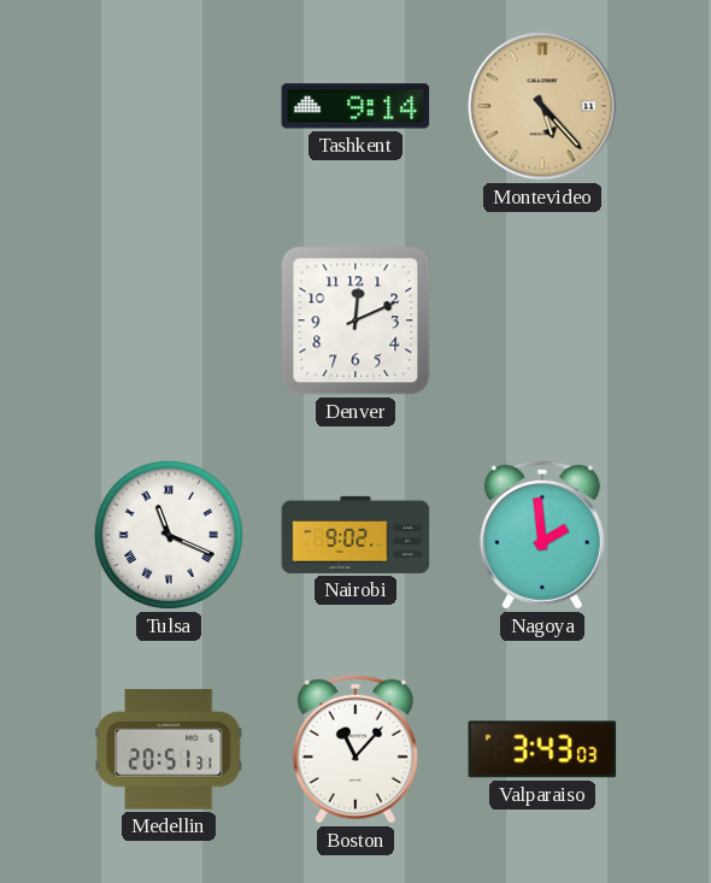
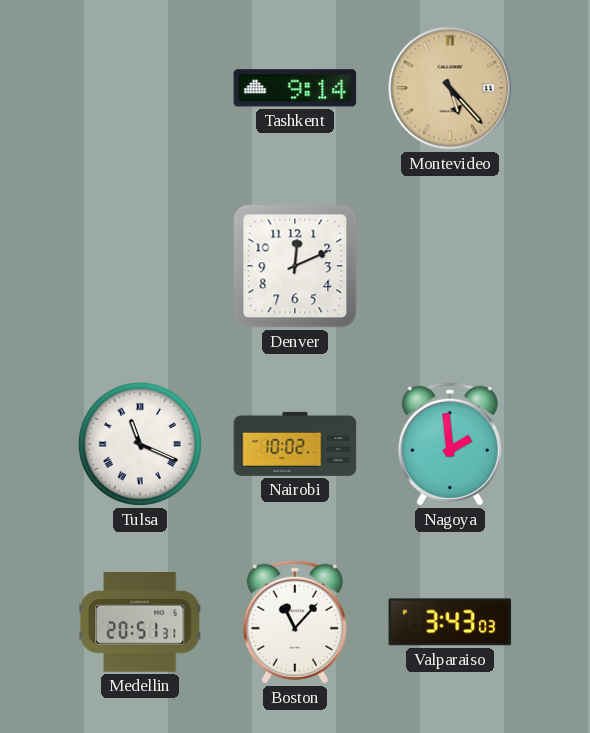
Nairobi: 9:02 -> 10:02 (295, 444)
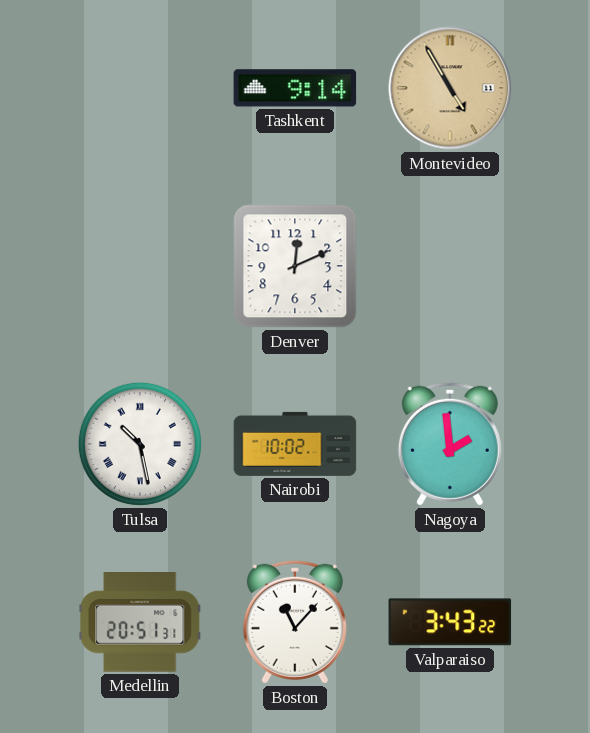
Montevideo: 5:23 -> 4:55 (450, 88)
Tulsa: 11:19 -> 10:28 (140, 444)
Valparaiso: 3:43:03 -> 3:43:22 (450, 622)
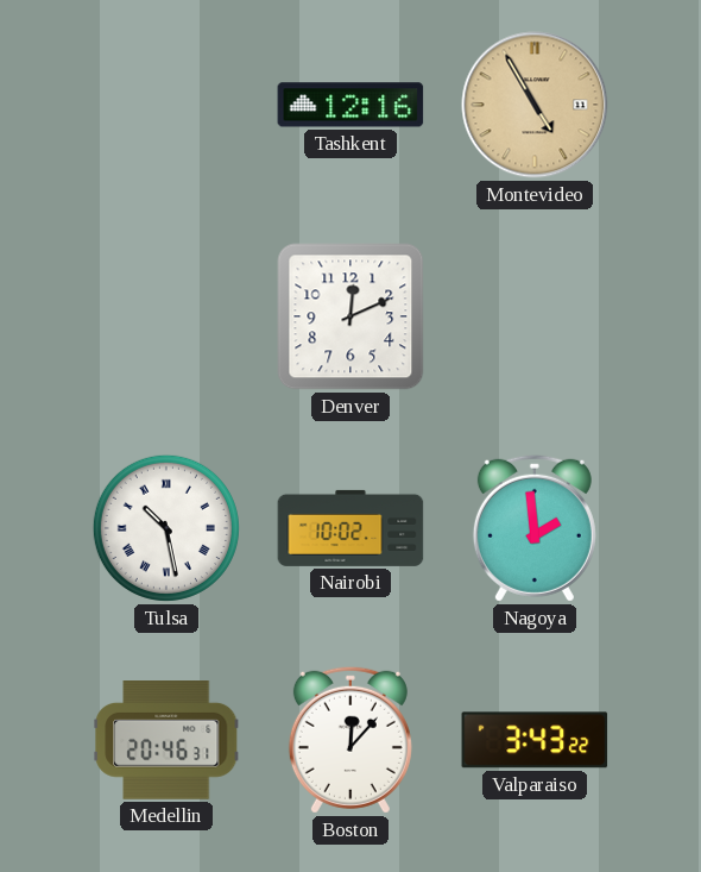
Tashkent: 9:14 -> 12:16 (350, 105)
Medellin: 20:51 -> 20:46 (168, 741)
Boston: 11:07 -> 12:07 (350, 740)
